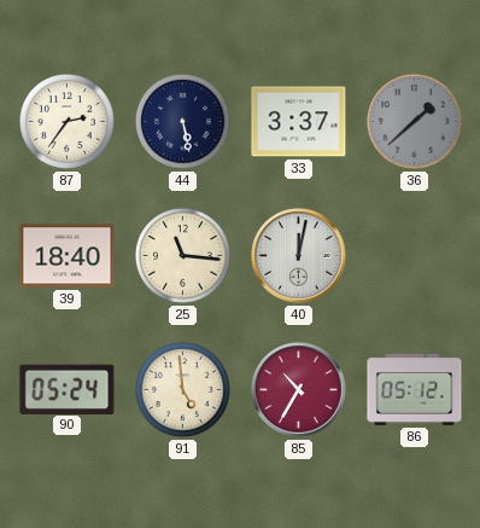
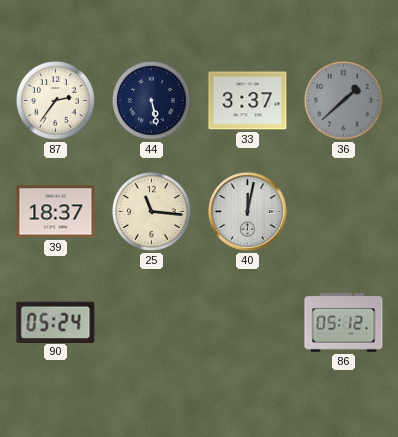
39: 18:40 -> 18:37 (56, 212)
91: 4:59 -> none (182, 389)
85: 10:35 -> none (299, 390)
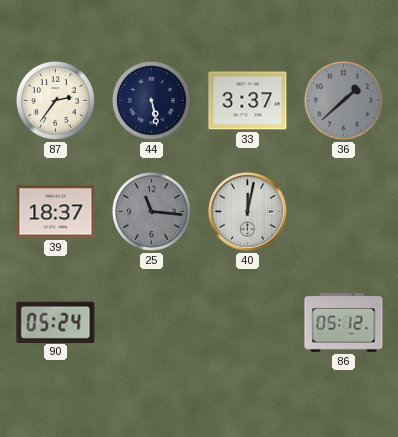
25 dial: cream -> grey (151, 211)
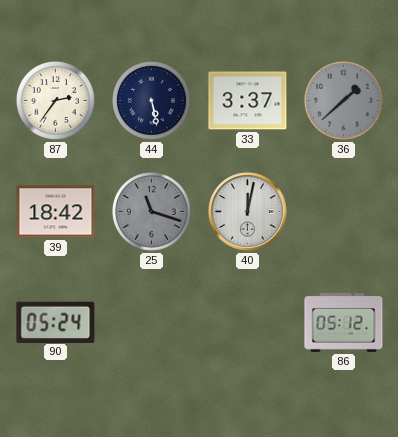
39: 18:37 -> 18:42 (56, 212)
25: 11:16 -> 11:18 (151, 211)
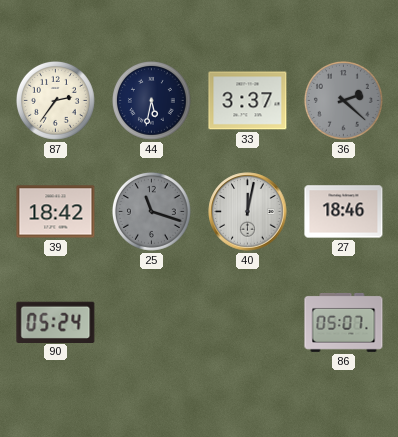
44: 5:28 -> 5:32 (151, 100)
36: 1:38 -> 2:22 (343, 100)
27: none -> 18:46 (344, 212)
86: 05:12 -> 05:07 (344, 322)
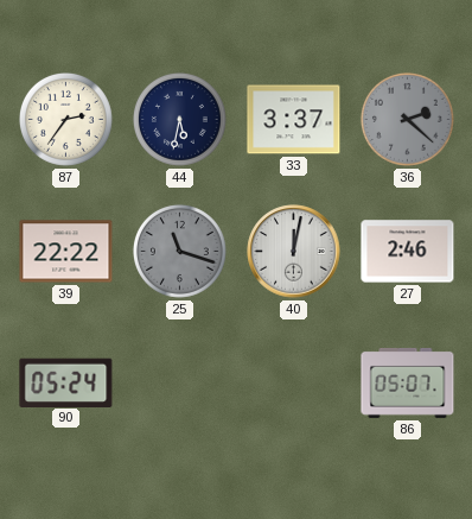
39: 18:42 -> 22:22 (66, 252)
27: 18:46 -> 2:46 (408, 252)
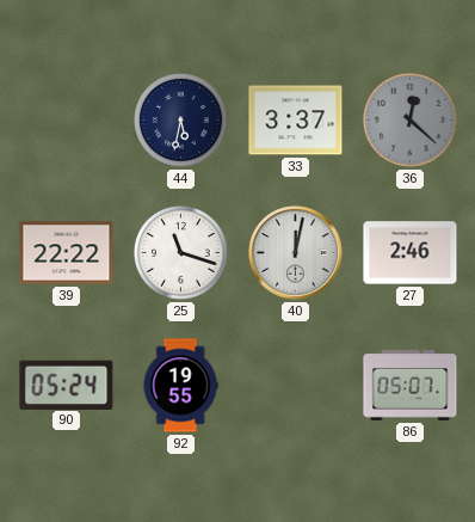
87: 2:36 -> none (65, 119)
36: 2:22 -> 12:22 (409, 119)
25 dial: grey -> white (180, 252)
92: none -> 19:55 (180, 386)
